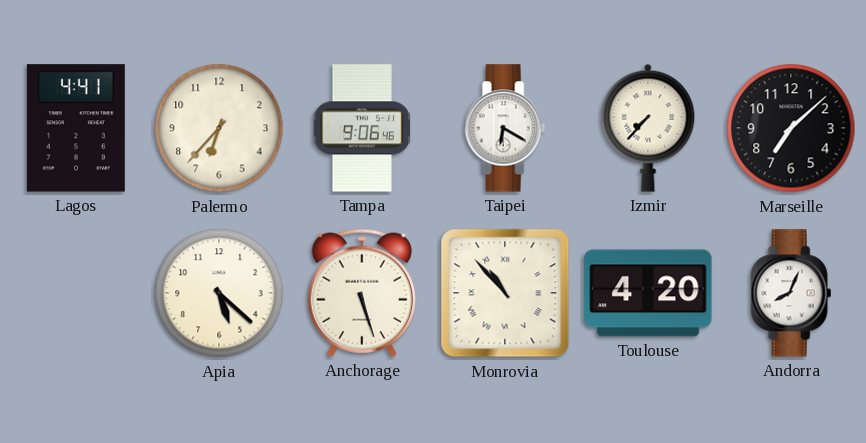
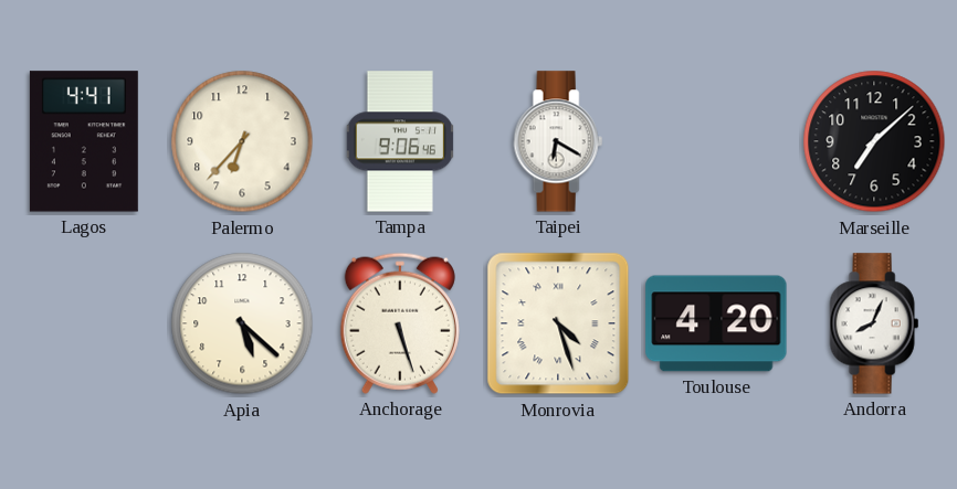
Izmir: 7:37 -> none (648, 128)
Monrovia: 10:53 -> 4:27 (558, 323)
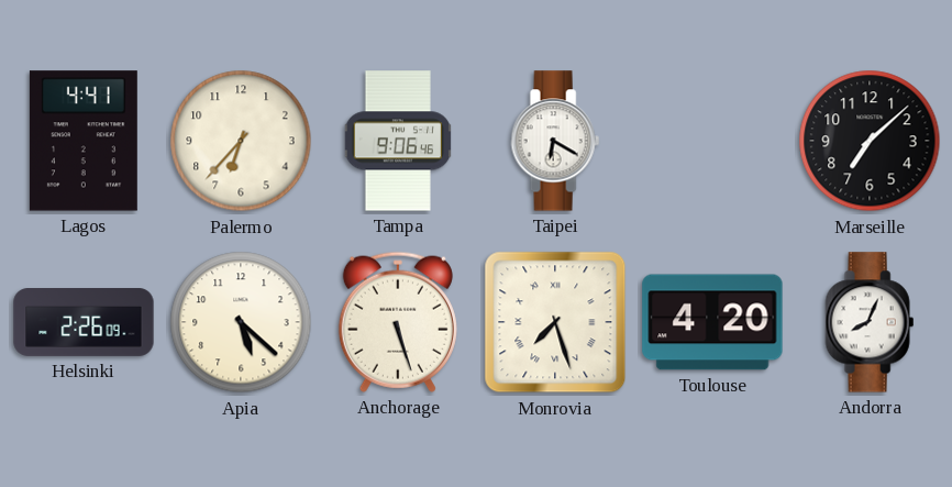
Helsinki: none -> 2:26 (84, 323)
Monrovia: 4:27 -> 7:27 (555, 322)
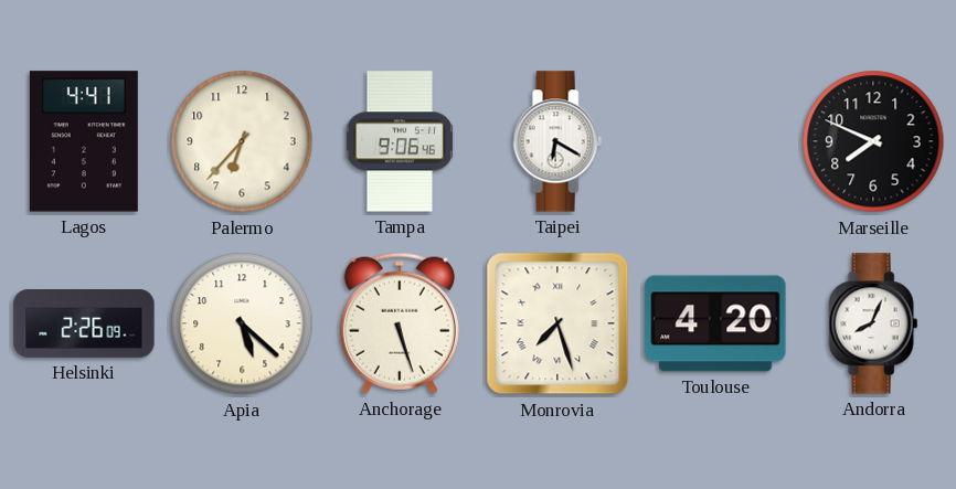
Marseille: 7:08 -> 7:49 (873, 141)
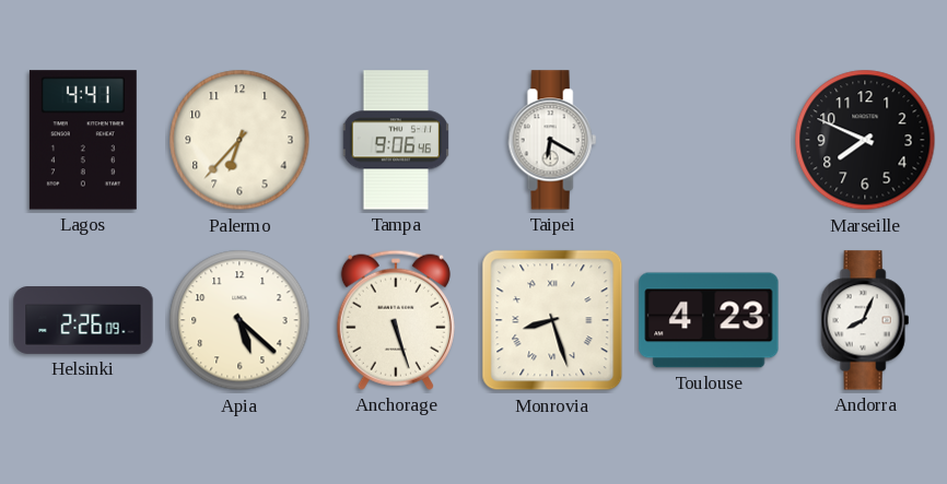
Monrovia: 7:27 -> 8:27 (552, 320)
Toulouse: 4:20 -> 4:23 (709, 320)
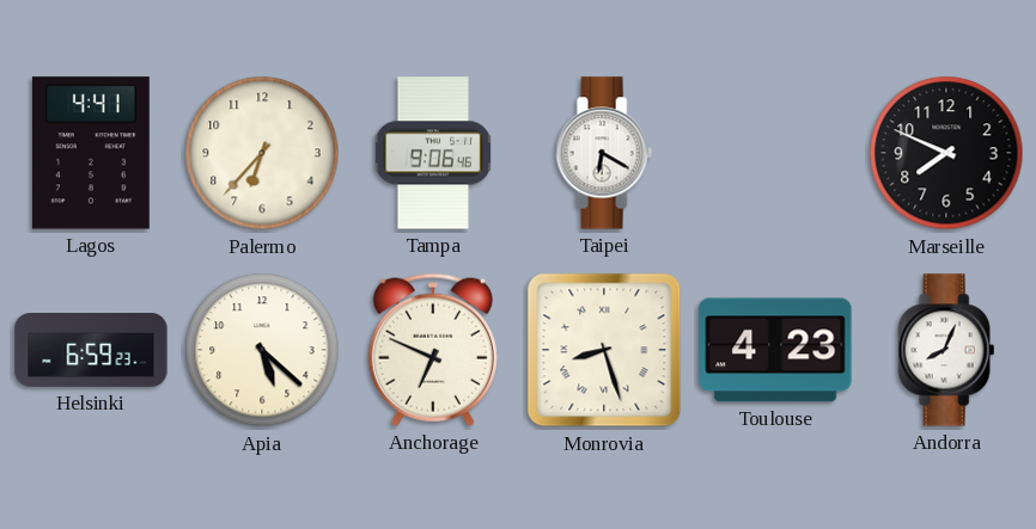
Helsinki: 2:26 -> 6:59 (91, 351)
Anchorage: 5:27 -> 6:49 (433, 350)
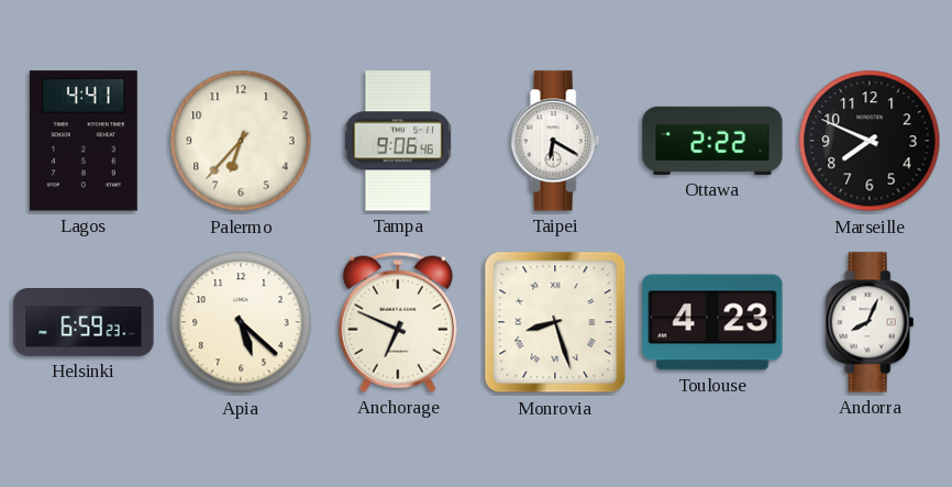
Ottawa: none -> 2:22 (712, 141)
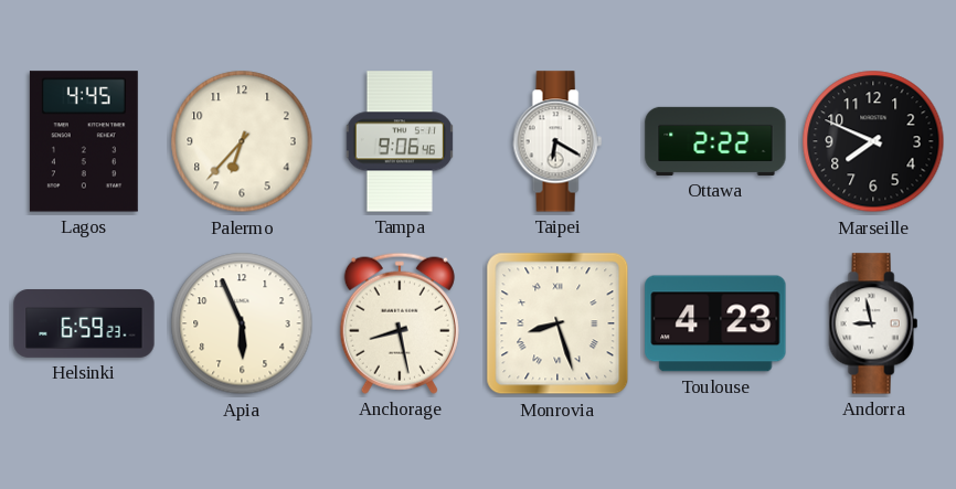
Lagos: 4:41 -> 4:45 (84, 141)
Apia: 5:22 -> 5:56 (242, 323)
Anchorage: 6:49 -> 8:28 (400, 323)
Andorra: 8:04 -> 8:58 (873, 323)
